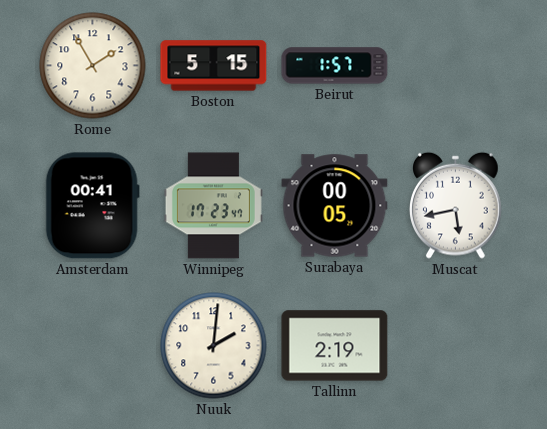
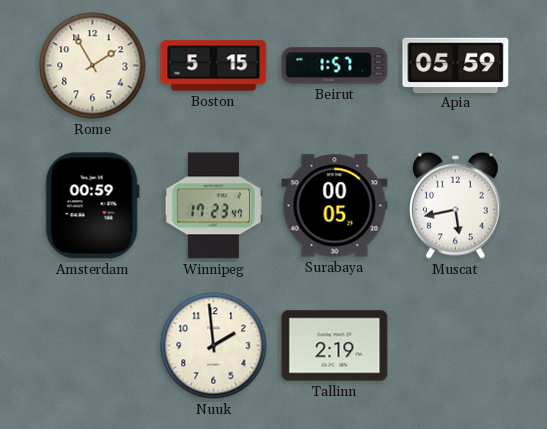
Apia: none -> 05:59 (456, 65)
Amsterdam: 00:41 -> 00:59 (92, 206)
Nuuk: 2:01 -> 1:59 (214, 346)
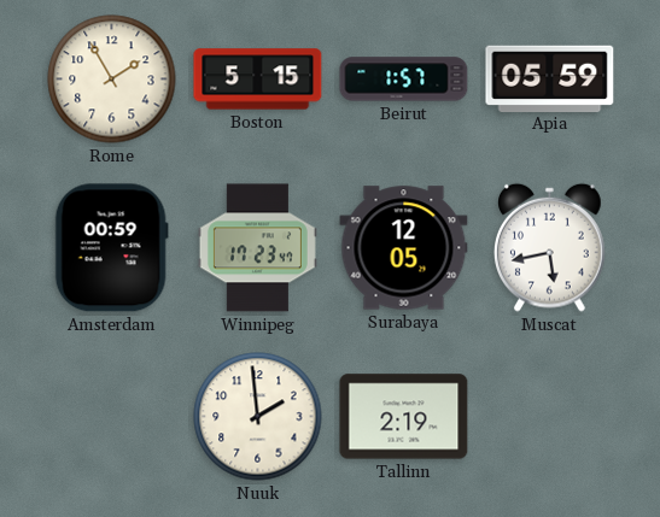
Surabaya: 00:05 -> 12:05 (404, 248)
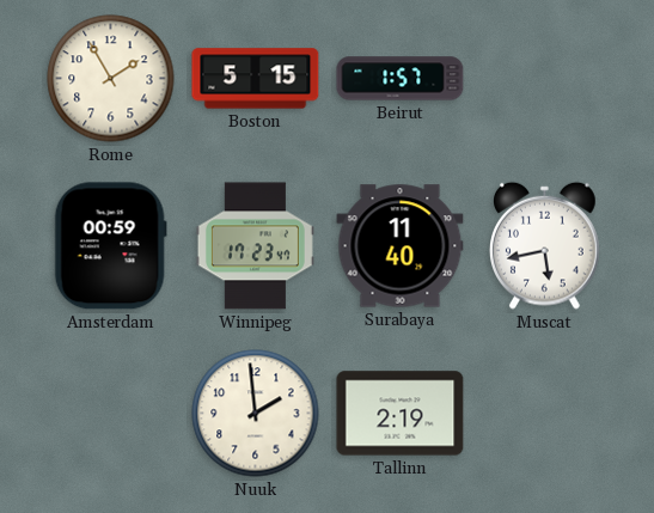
Apia: 05:59 -> none (550, 78)
Surabaya: 12:05 -> 11:40 (401, 246)
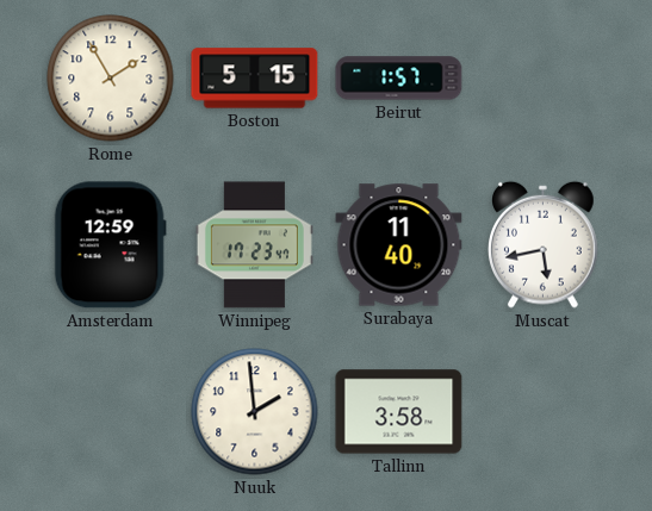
Amsterdam: 00:59 -> 12:59 (110, 245)
Tallinn: 2:19 -> 3:58 (399, 412)
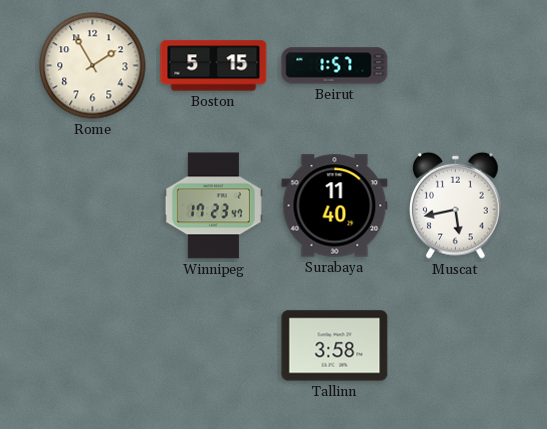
Amsterdam: 12:59 -> none (110, 245)
Nuuk: 1:59 -> none (255, 412)
